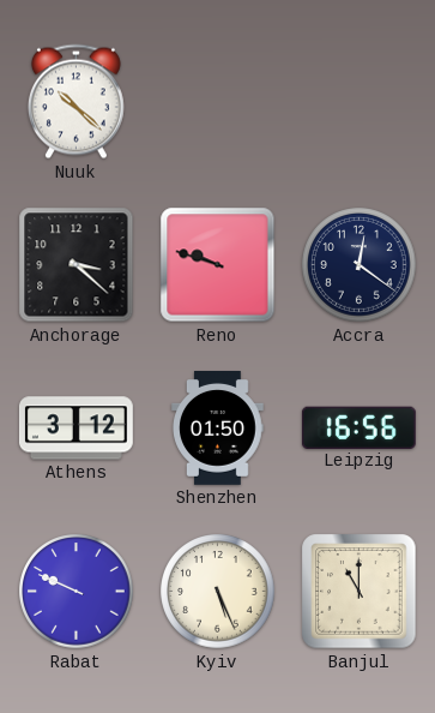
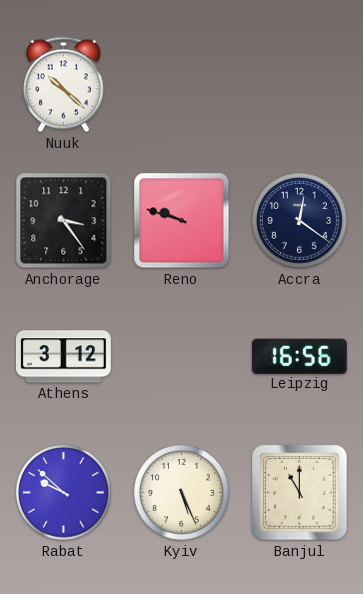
Anchorage: 3:22 -> 3:24 (64, 221)
Shenzhen: 01:50 -> none (218, 429)
Rabat: 9:49 -> 9:52 (64, 493)
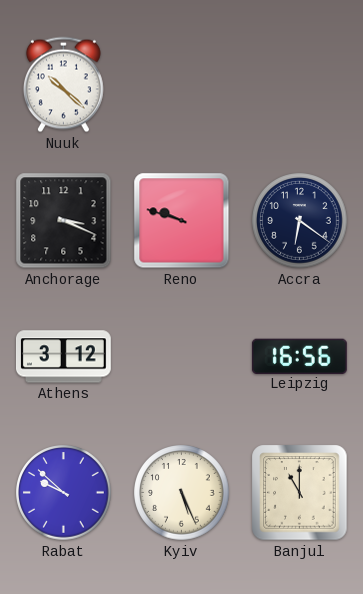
Anchorage: 3:24 -> 3:19 (64, 221)
Accra: 12:21 -> 6:21 (300, 221)
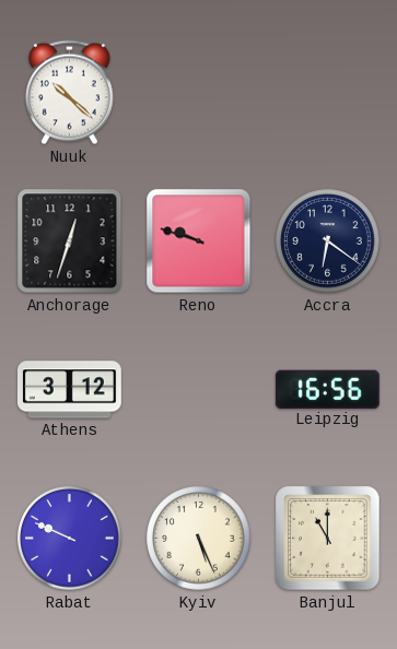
Anchorage: 3:19 -> 12:33 (70, 241)
Rabat: 9:52 -> 9:49 (70, 539)
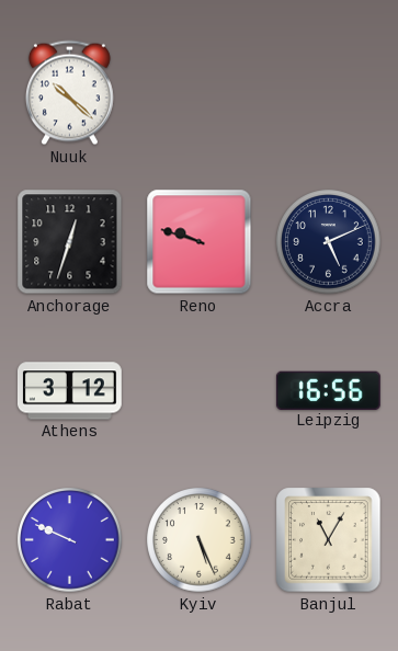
Accra: 6:21 -> 5:11 (329, 242)
Banjul: 11:00 -> 11:05 (329, 540)
